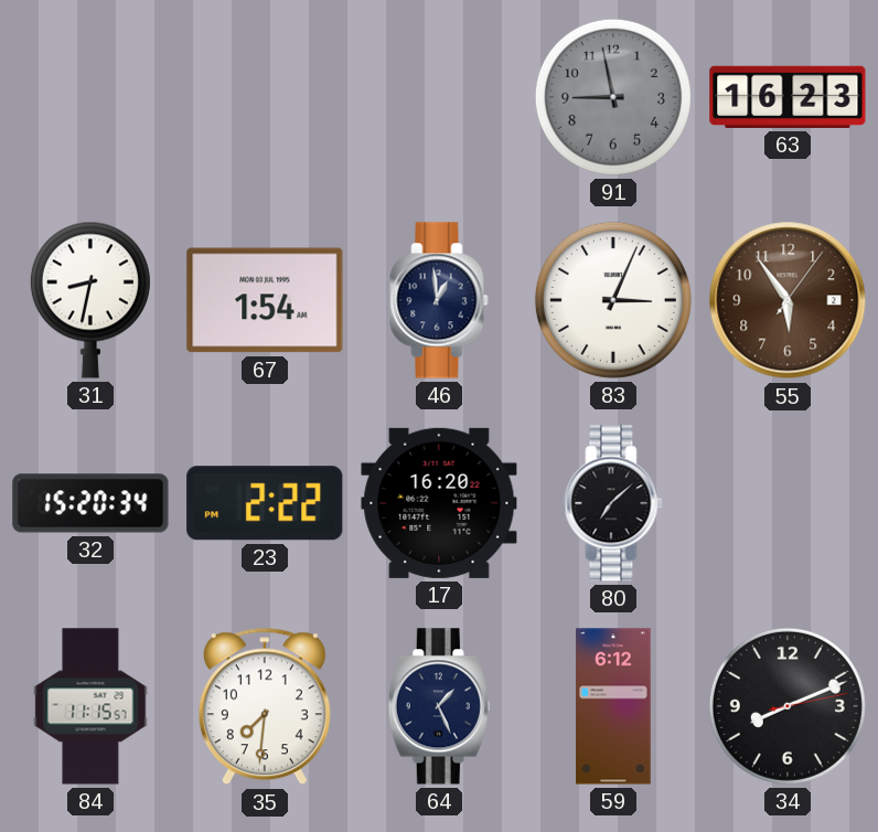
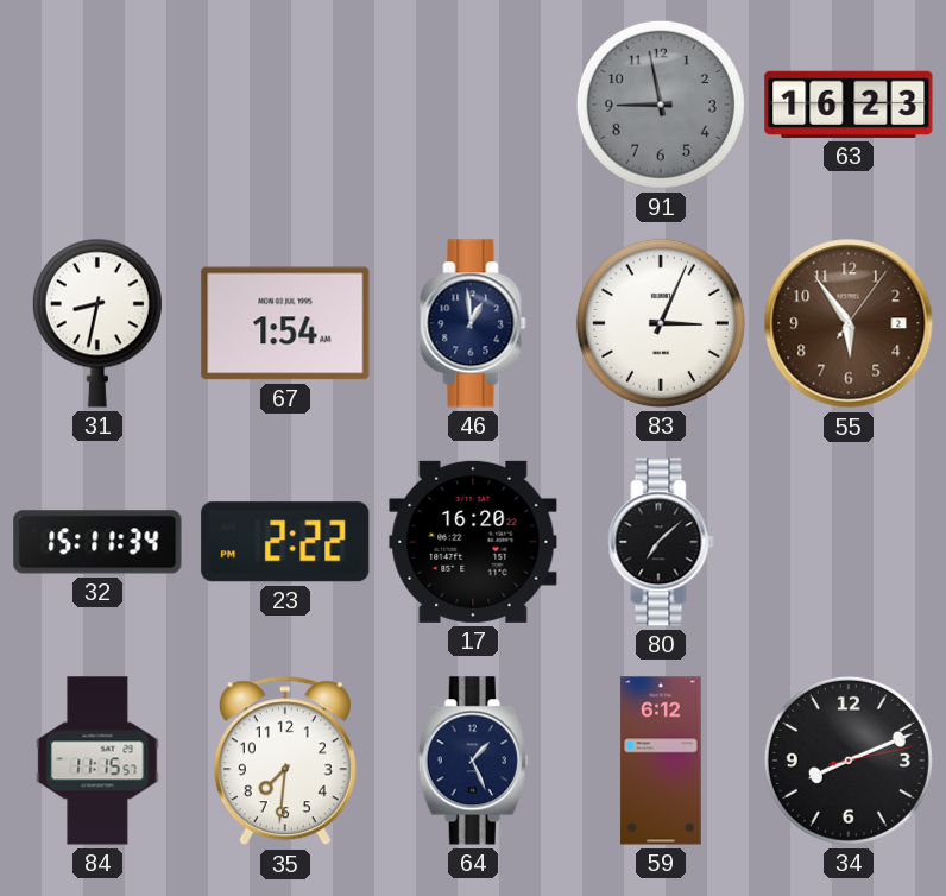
32: 15:20 -> 15:11 (97, 542)
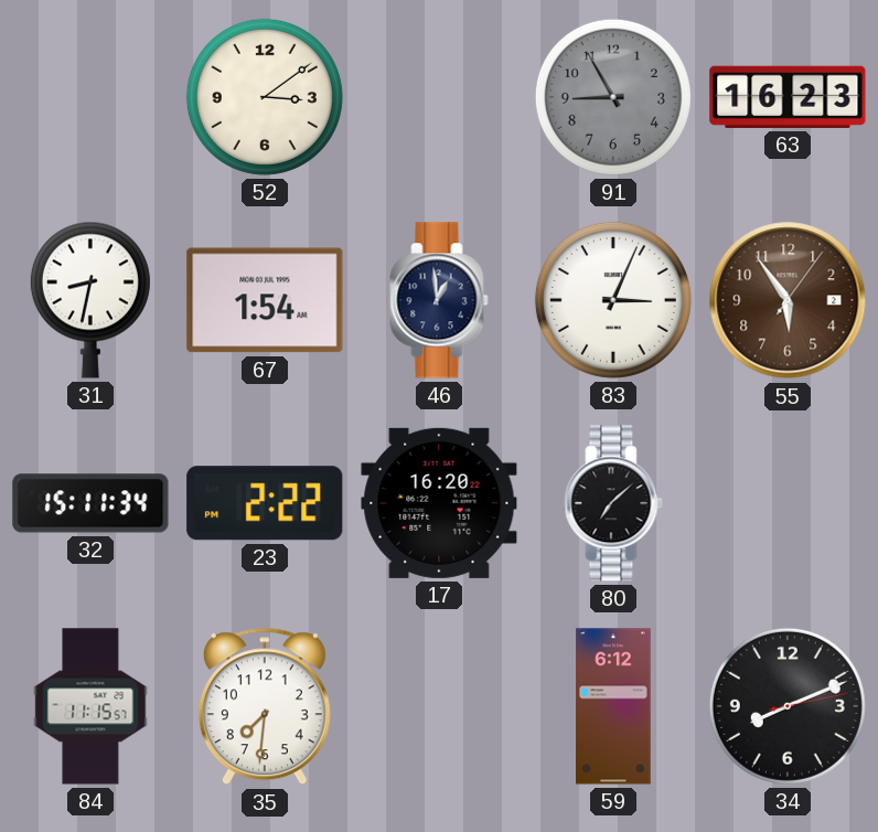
52: none -> 3:09 (265, 97)
91: 8:58 -> 8:55 (613, 97)
64: 1:26 -> none (473, 761)
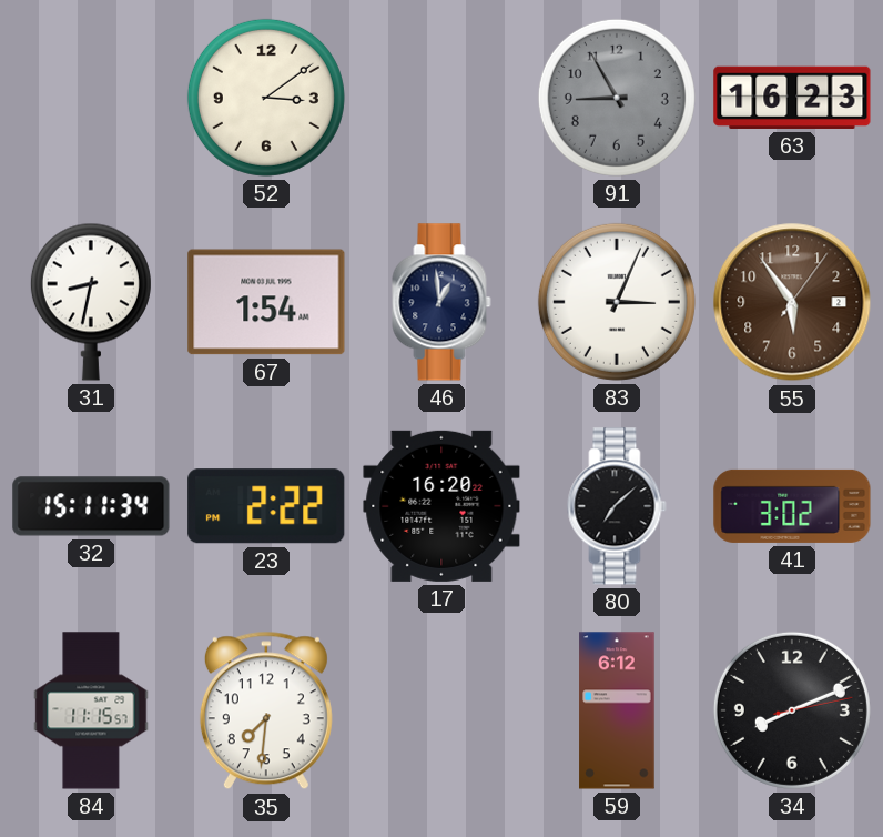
41: none -> 3:02 (792, 506)
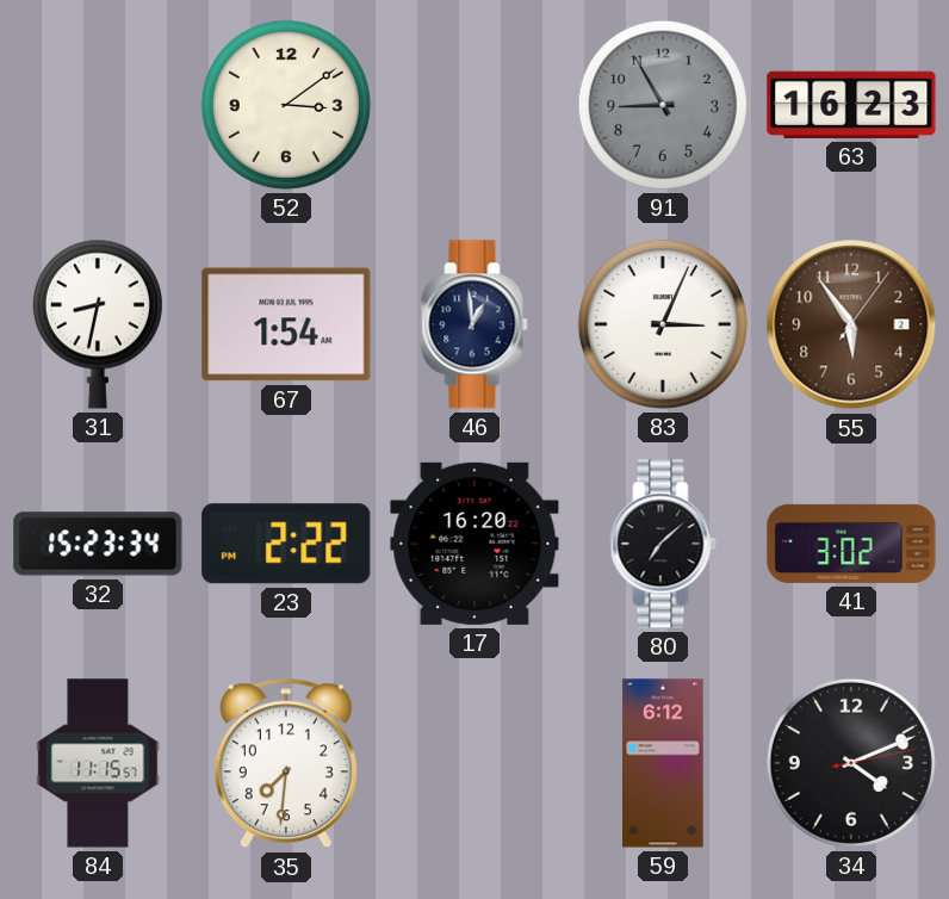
32: 15:11 -> 15:23 (98, 544)
34: 8:11 -> 4:11 (851, 763)
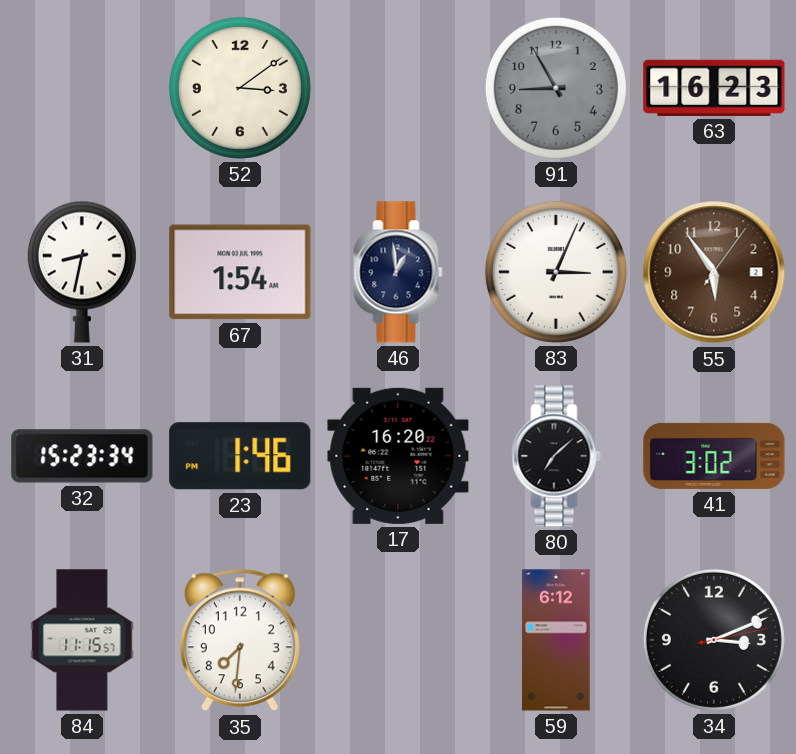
23: 2:22 -> 1:46 (240, 456)
34: 4:11 -> 3:11 (714, 640)
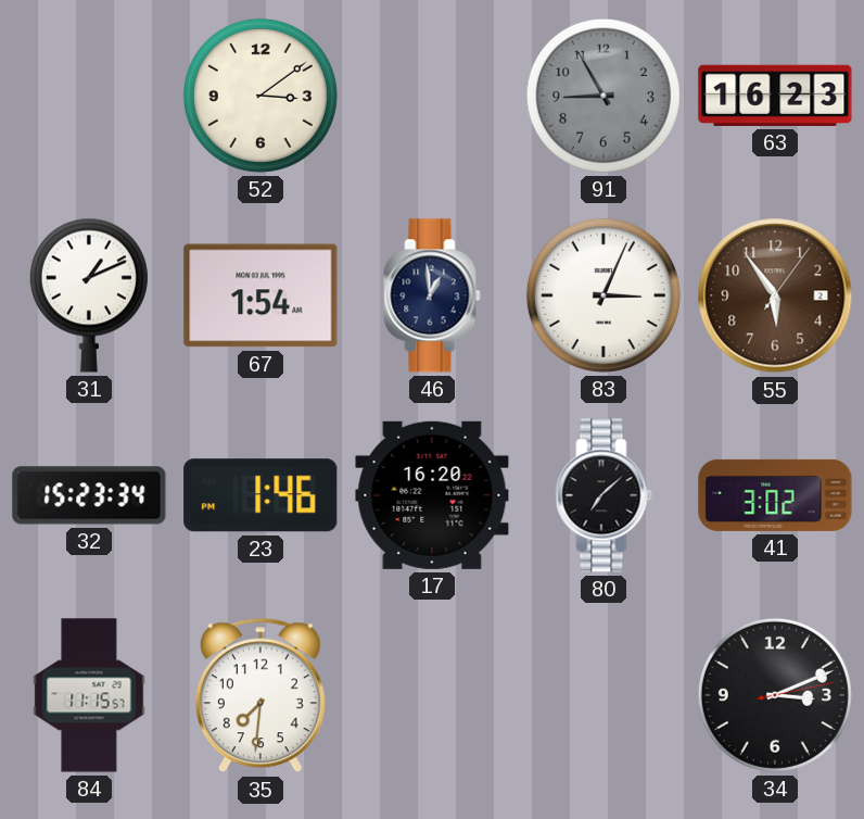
31: 8:32 -> 1:11 (89, 295)
59: 6:12 -> none (556, 640)
